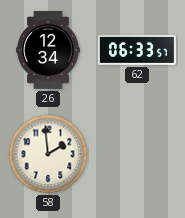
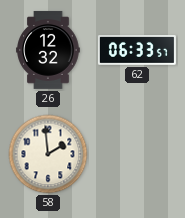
26: 12:34 -> 12:32 (48, 50)
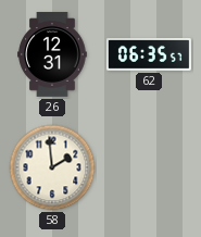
26: 12:32 -> 12:31 (52, 54)
62: 06:33 -> 06:35 (149, 54)
